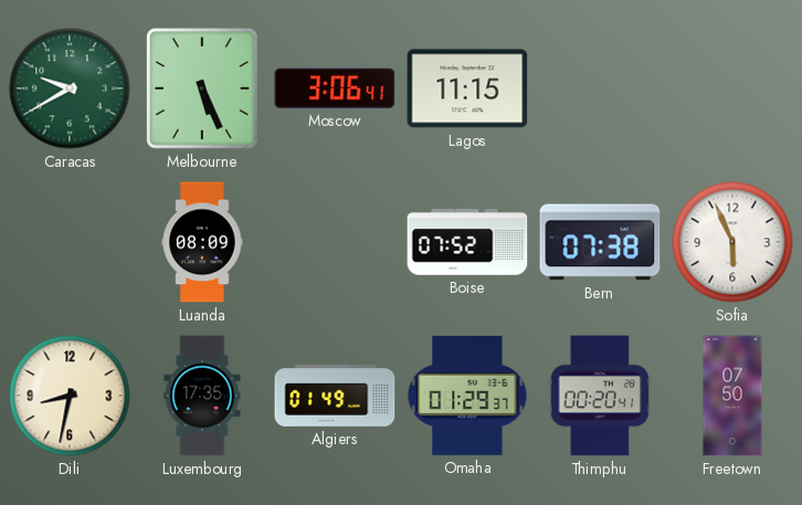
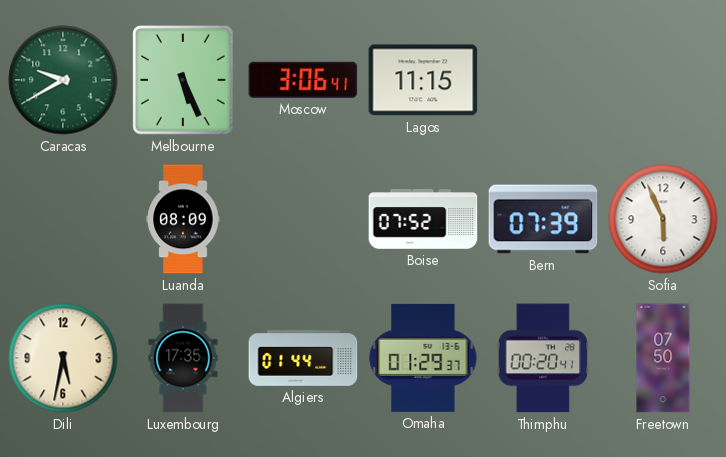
Bern: 07:38 -> 07:39 (543, 219)
Dili: 8:32 -> 5:32 (63, 358)
Algiers: 01:49 -> 01:44 (303, 359)
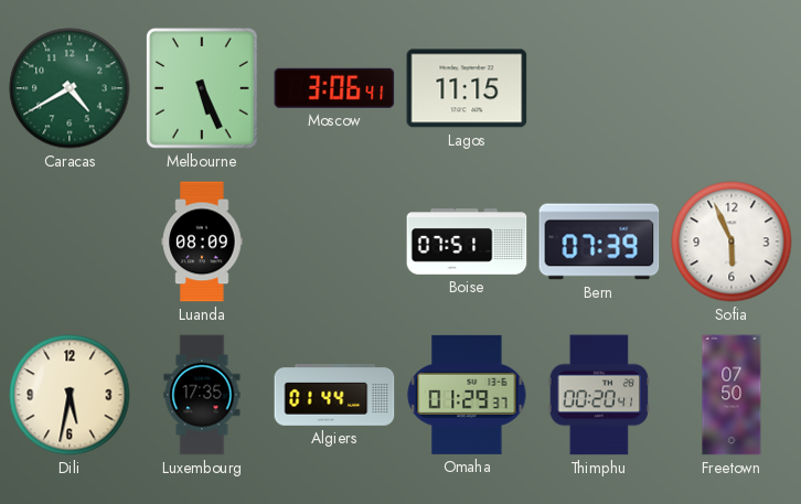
Caracas: 9:40 -> 4:40 (70, 88)
Boise: 07:52 -> 07:51 (467, 242)
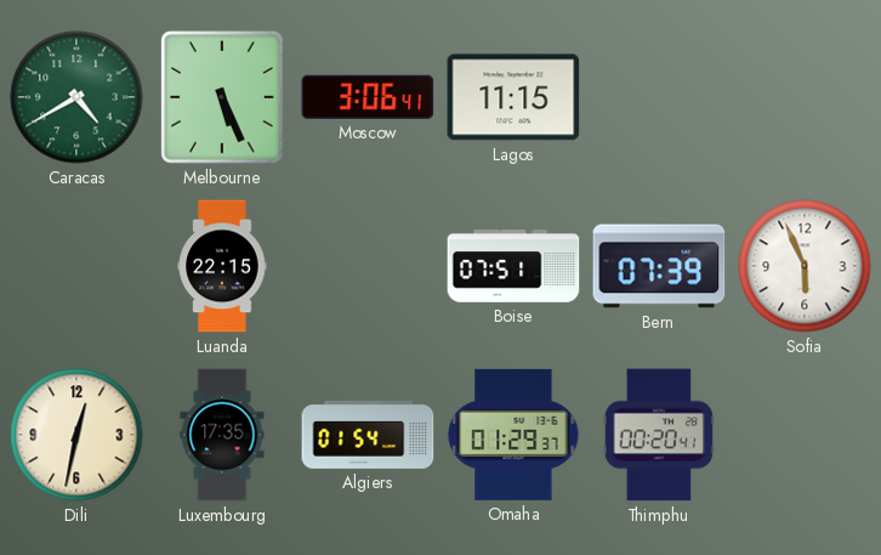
Luanda: 08:09 -> 22:15 (222, 266)
Dili: 5:32 -> 12:32 (76, 435)
Algiers: 01:44 -> 01:54 (368, 436)
Freetown: 07:50 -> none (731, 395)
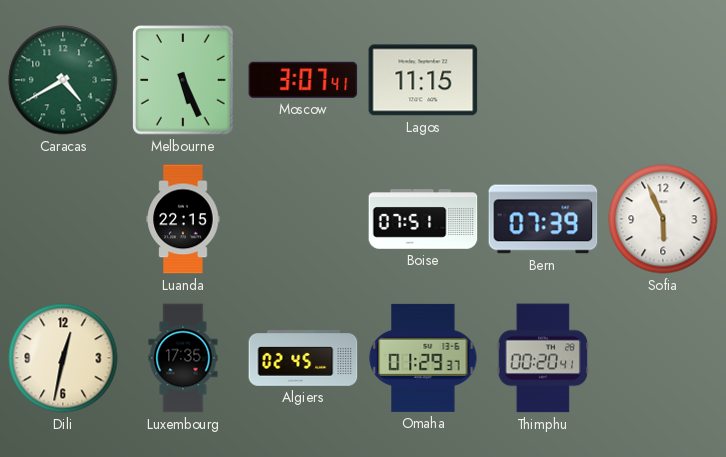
Moscow: 3:06 -> 3:07 (303, 80)
Algiers: 01:54 -> 02:45 (303, 359)
